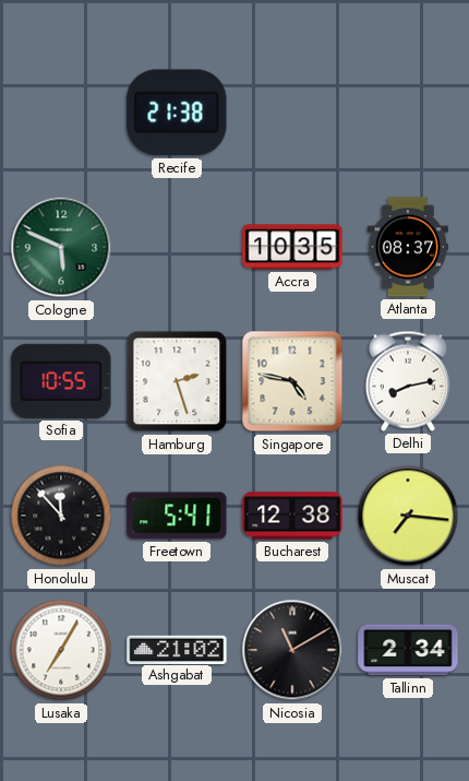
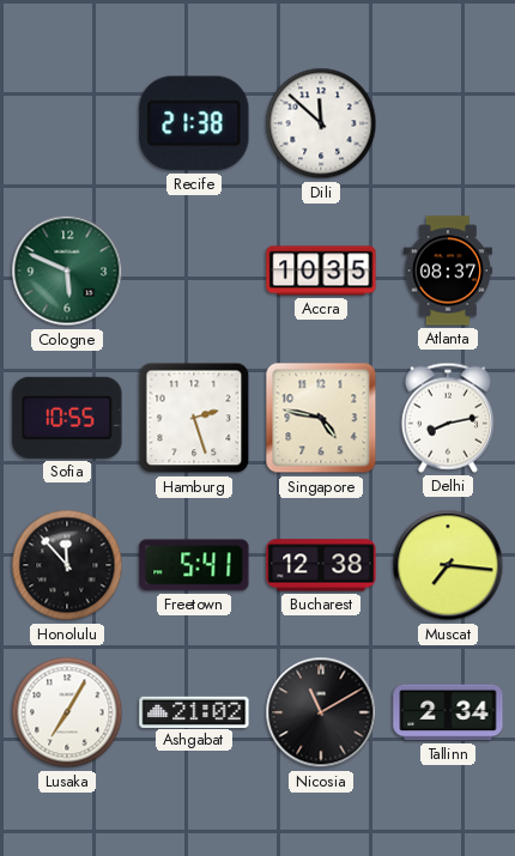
Dili: none -> 11:52 (321, 123)
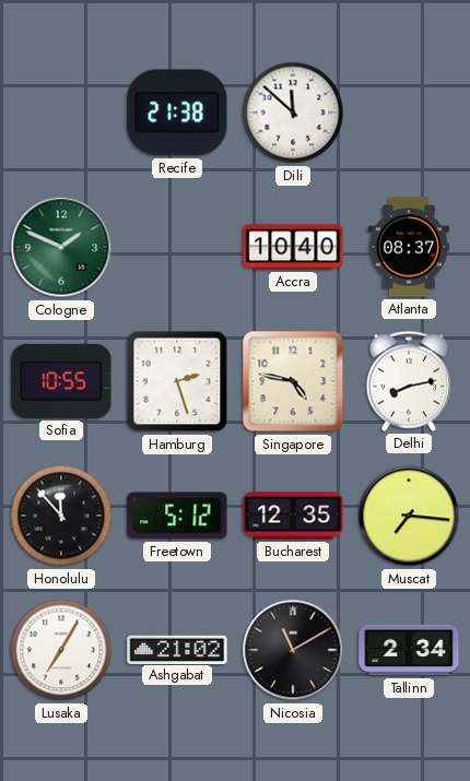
Cologne: 5:49 -> 1:49 (61, 247)
Accra: 10:35 -> 10:40 (293, 247)
Freetown: 5:41 -> 5:12 (177, 516)
Bucharest: 12:38 -> 12:35 (293, 516)
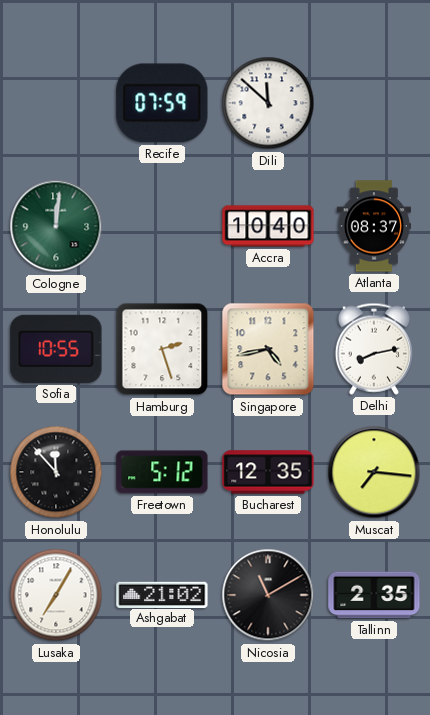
Recife: 21:38 -> 07:59 (162, 103)
Cologne: 1:49 -> 12:01 (56, 226)
Singapore: 4:47 -> 4:43 (268, 349)
Tallinn: 2:34 -> 2:35 (374, 595)
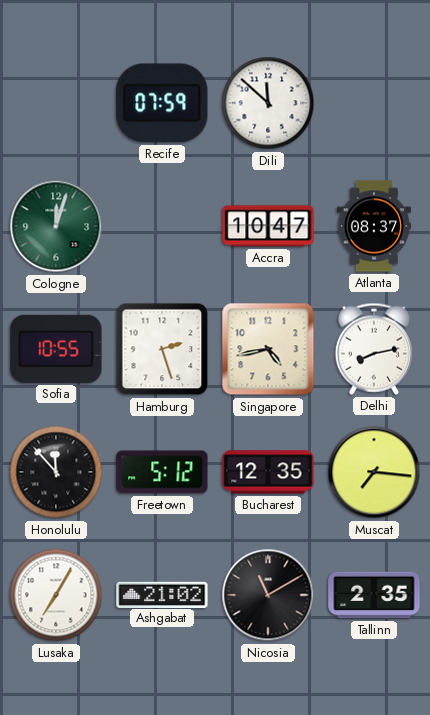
Cologne: 12:01 -> 12:03 (56, 226)
Accra: 10:40 -> 10:47 (268, 226)
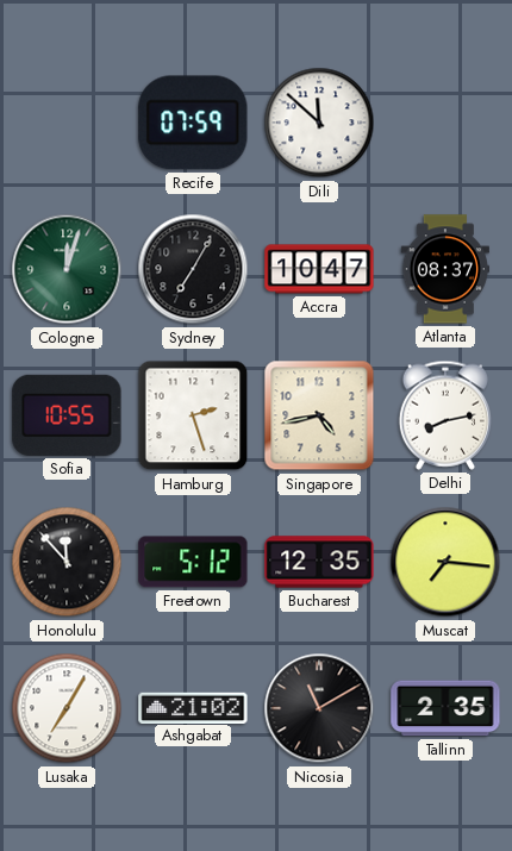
Sydney: none -> 7:05 (193, 269)
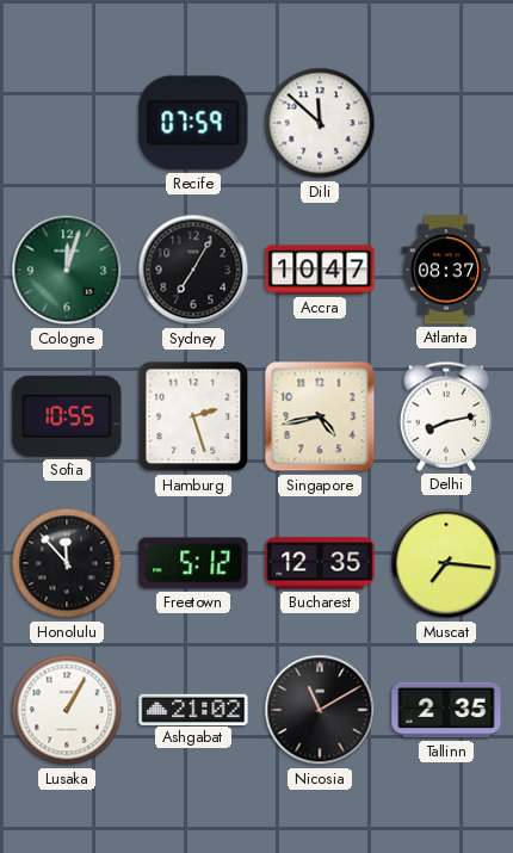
Lusaka: 7:05 -> 1:05 (67, 710)
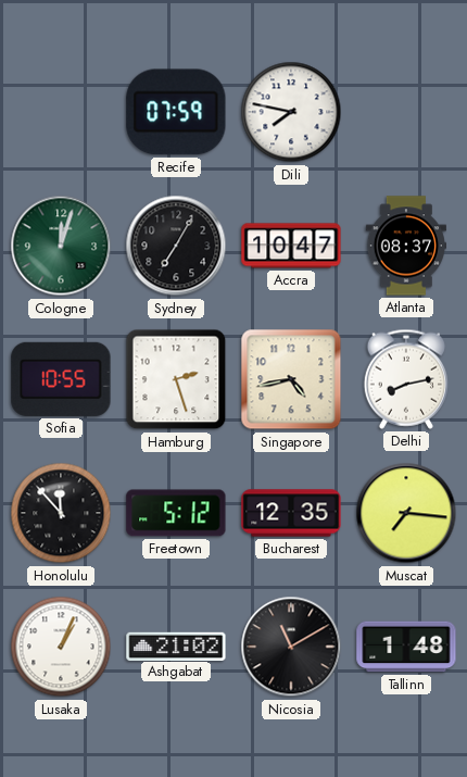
Dili: 11:52 -> 7:47 (291, 112)
Lusaka: 1:05 -> 1:04 (61, 647)
Tallinn: 2:35 -> 1:48 (406, 647)
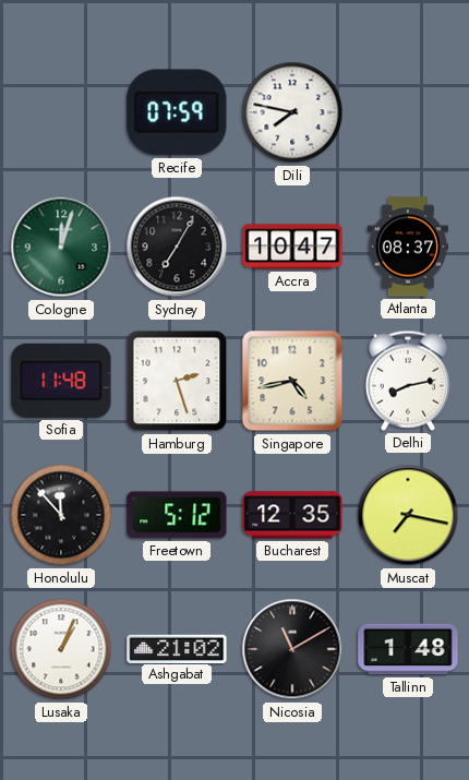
Sofia: 10:55 -> 11:48 (61, 381)
Muscat: 7:16 -> 7:17 (408, 515)
